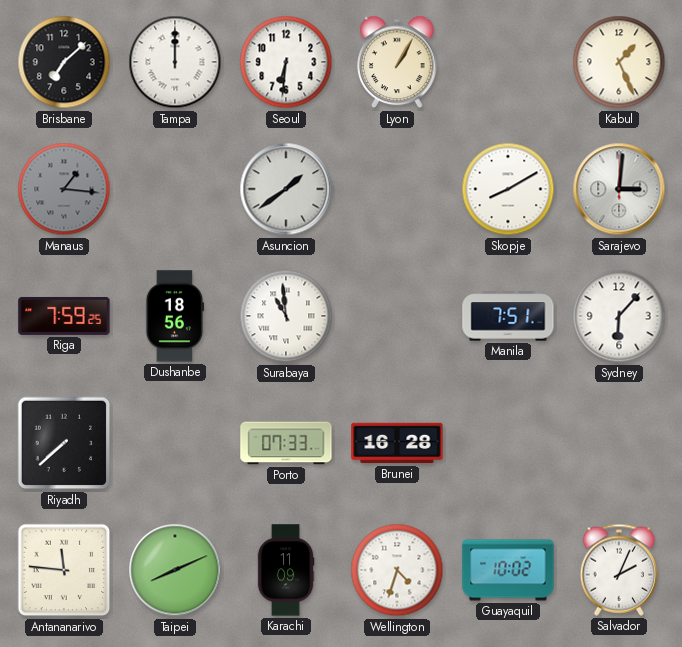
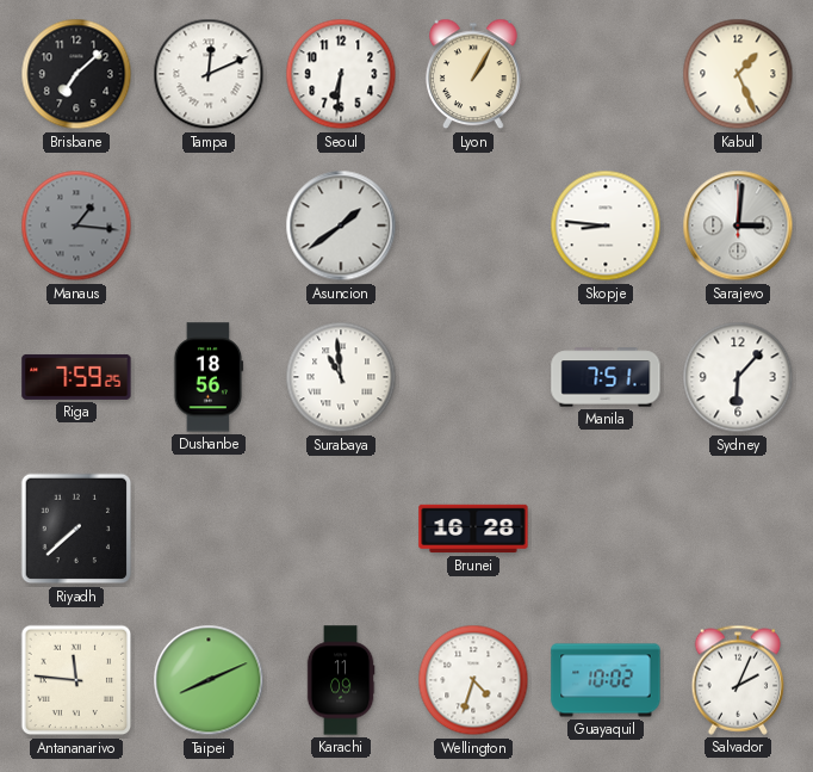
Tampa: 12:00 -> 12:11 (209, 74)
Skopje: 8:10 -> 8:46 (606, 226)
Porto: 07:33 -> none (286, 443)
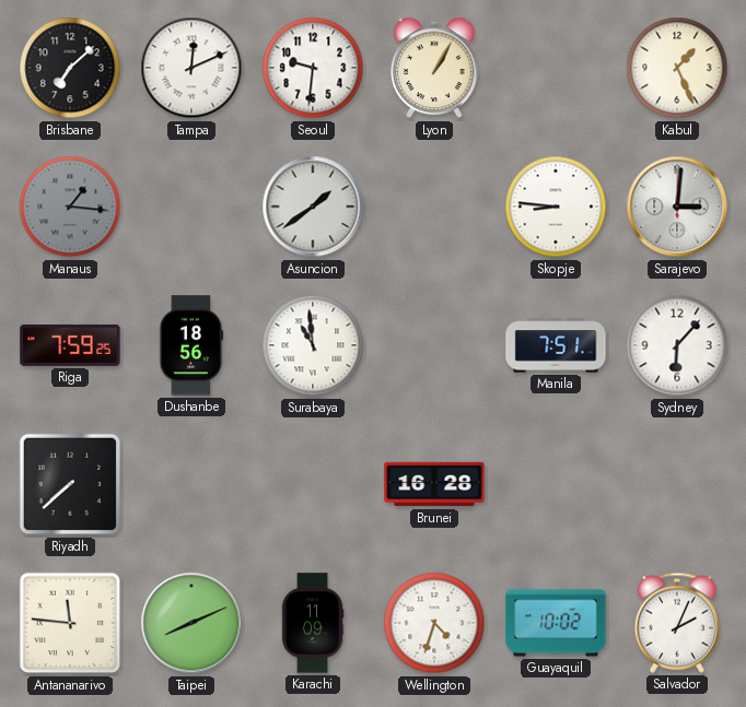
Seoul: 6:31 -> 9:31 (313, 68)
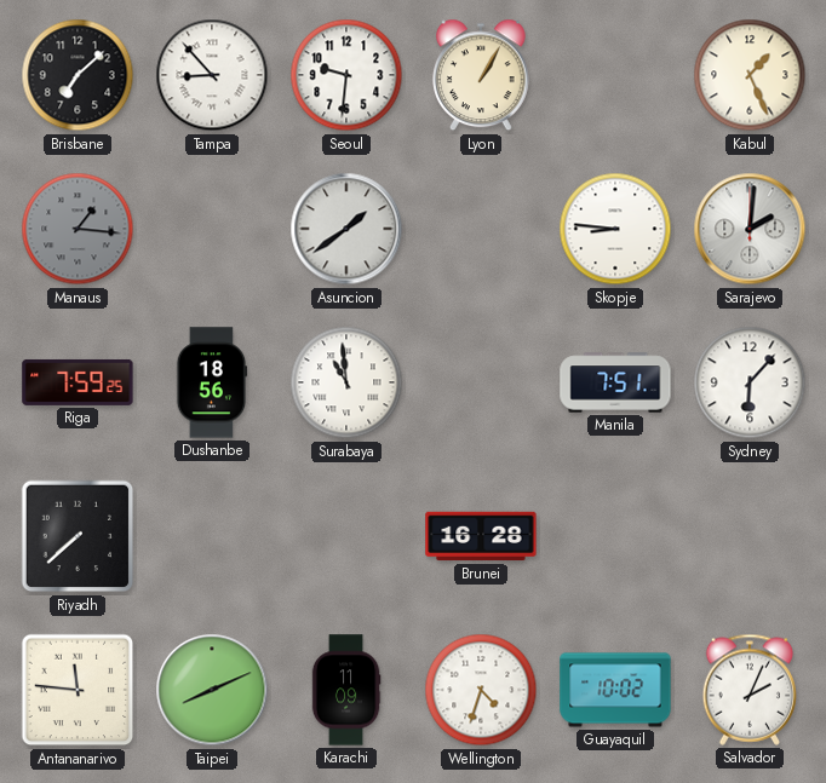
Tampa: 12:11 -> 8:53 (212, 75)
Sarajevo: 3:01 -> 2:01 (750, 229)
